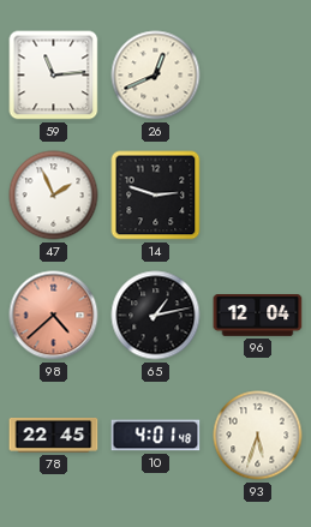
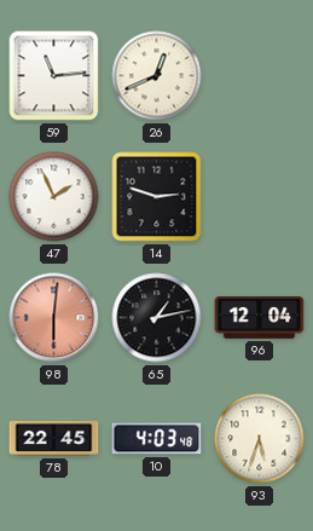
98: 4:38 -> 6:01 (54, 318)
10: 4:01 -> 4:03 (157, 439)
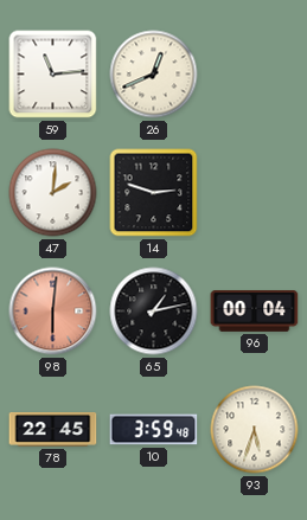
47: 1:56 -> 2:01 (53, 193)
96: 12:04 -> 00:04 (255, 312)
10: 4:03 -> 3:59 (154, 430)
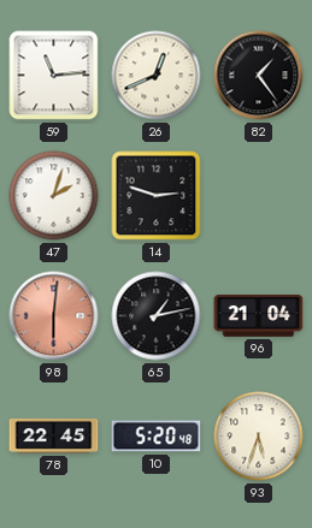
82: none -> 1:24 (259, 76)
47: 2:01 -> 2:03 (54, 196)
96: 00:04 -> 21:04 (259, 316)
10: 3:59 -> 5:20 (157, 437)
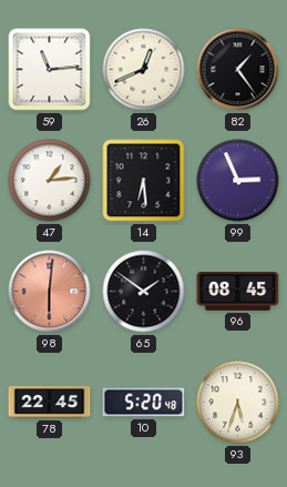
47: 2:03 -> 1:14 (50, 181)
14: 2:48 -> 6:29 (144, 181)
99: none -> 2:56 (238, 181)
65: 1:13 -> 1:51 (144, 292)
96: 21:04 -> 08:45 (238, 292)
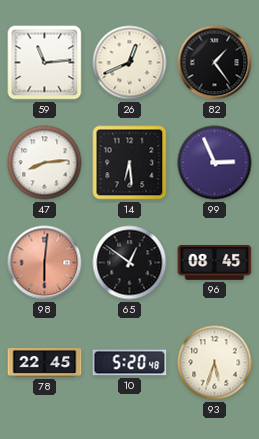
47: 1:14 -> 8:14 (45, 163)
65: 1:51 -> 12:51 (130, 263)
